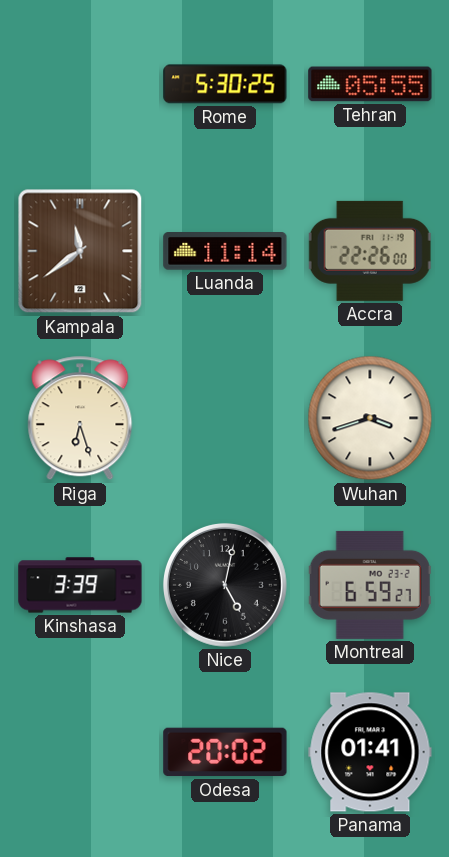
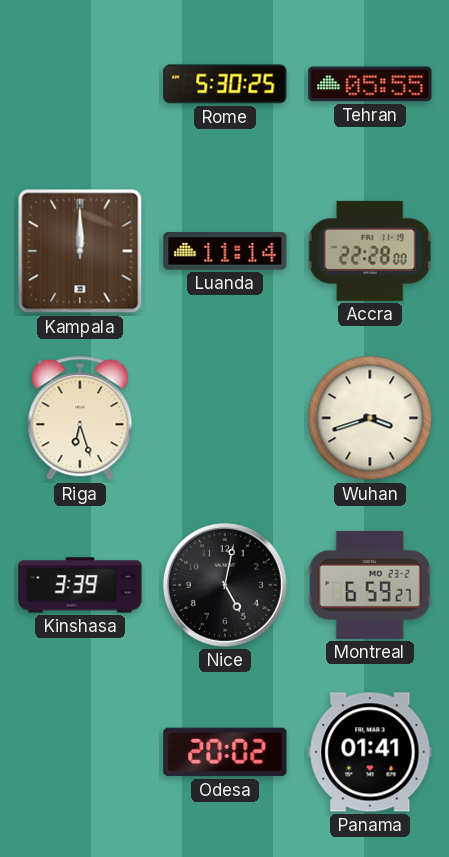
Kampala: 11:39 -> 12:00 (80, 251)
Accra: 22:26 -> 22:28 (370, 251)
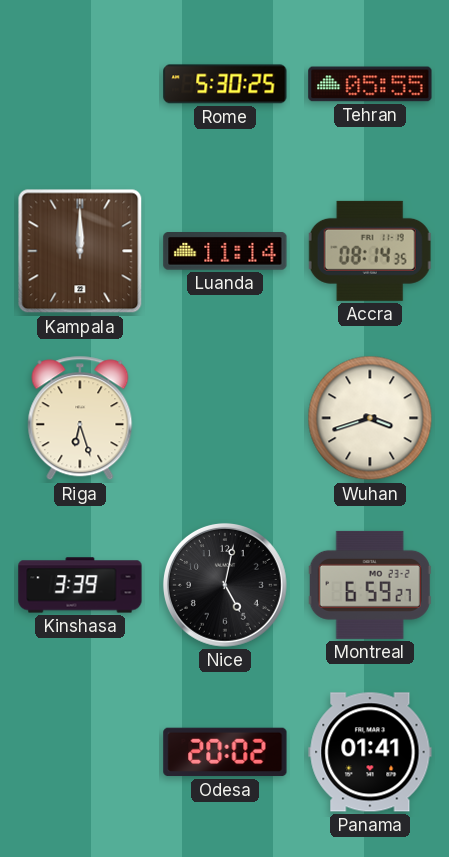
Accra: 22:28 -> 08:14 (370, 251)
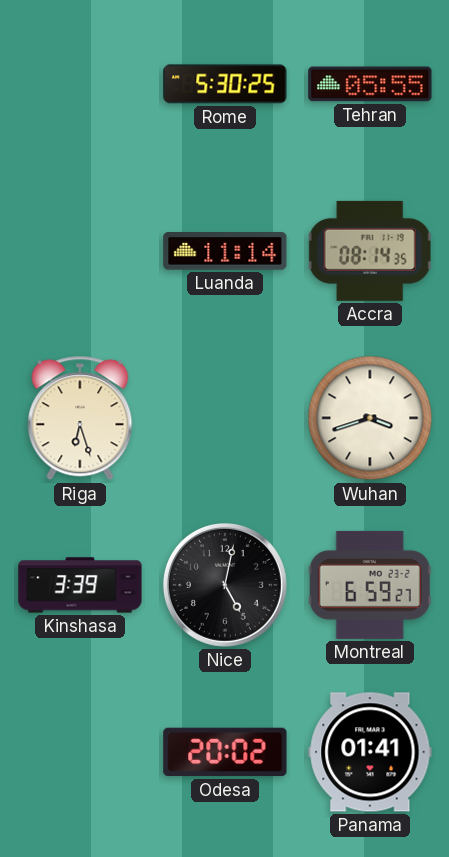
Kampala: 12:00 -> none (80, 251)
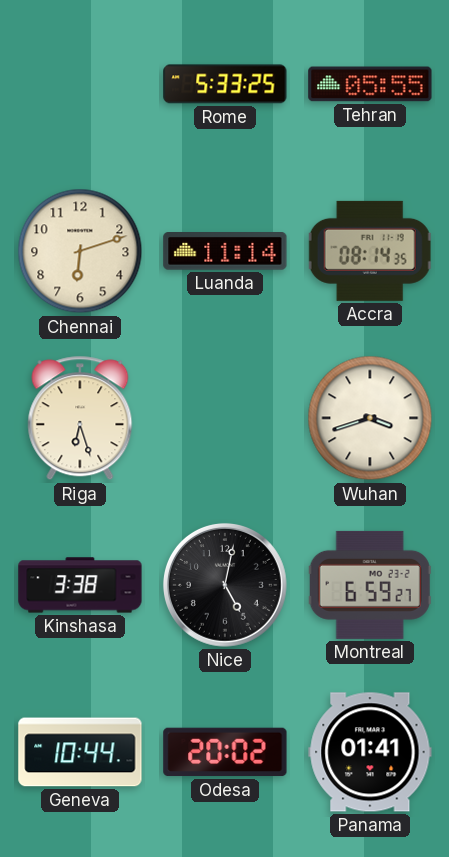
Rome: 5:30 -> 5:33 (225, 84)
Chennai: none -> 6:12 (80, 251)
Kinshasa: 3:39 -> 3:38 (80, 585)
Geneva: none -> 10:44 (80, 752)
